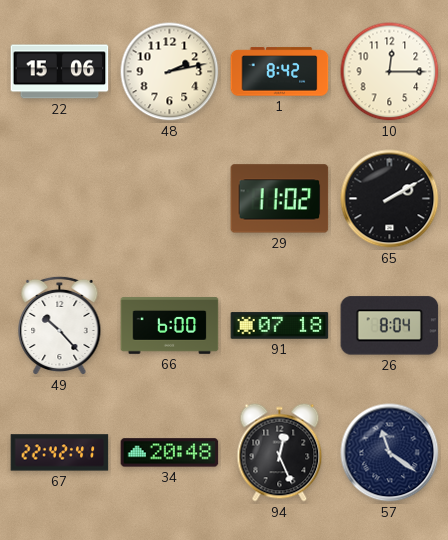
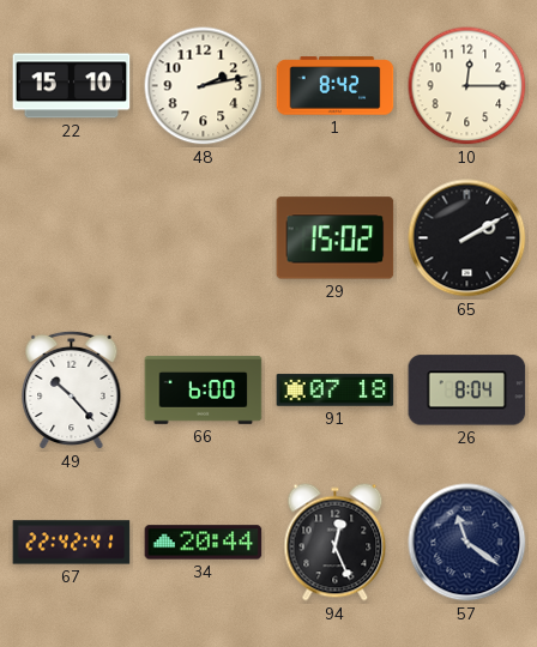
22: 15:06 -> 15:10 (72, 86)
29: 11:02 -> 15:02 (336, 238)
34: 20:48 -> 20:44 (204, 543)
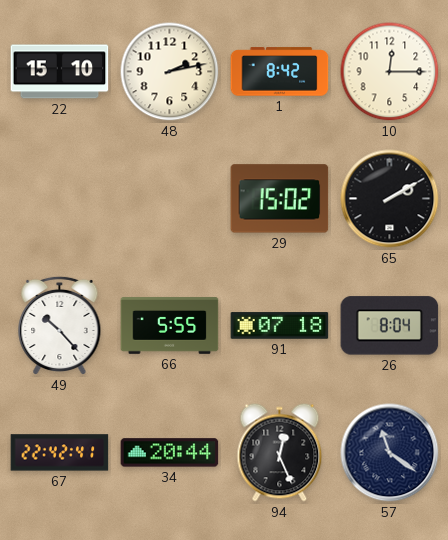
66: 6:00 -> 5:55 (170, 326)
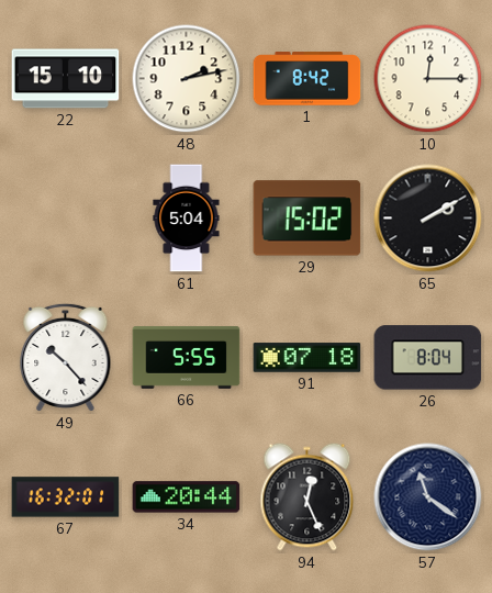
61: none -> 5:04 (187, 219)
67: 22:42 -> 16:32 (66, 497)
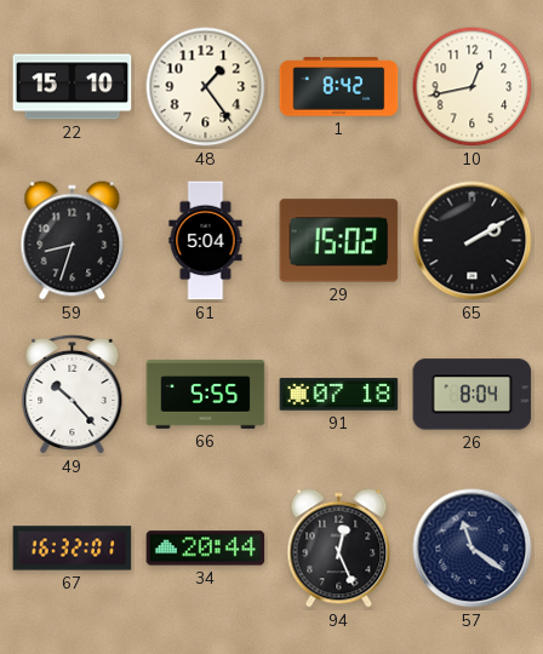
48: 2:13 -> 1:24 (206, 87)
10: 12:15 -> 12:43 (473, 87)
59: none -> 8:33 (73, 241)
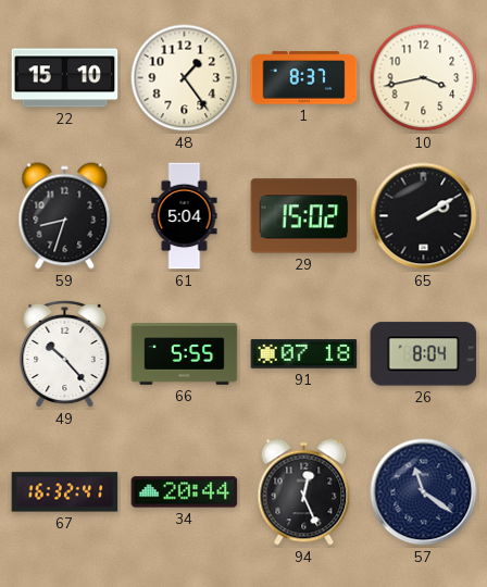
1: 8:42 -> 8:37 (304, 78)
10: 12:43 -> 3:43 (424, 78)
67: 16:32:01 -> 16:32:41 (65, 492)
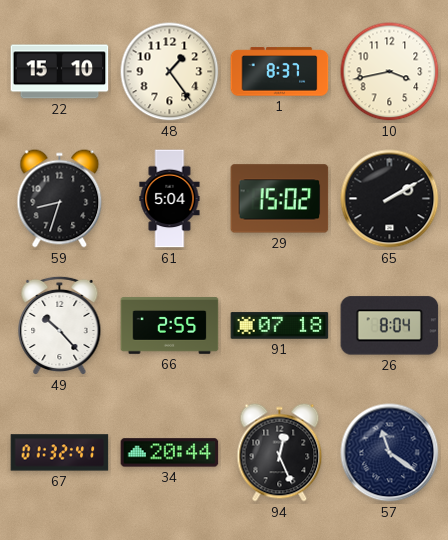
66: 5:55 -> 2:55 (170, 326)
67: 16:32 -> 01:32 (60, 453)
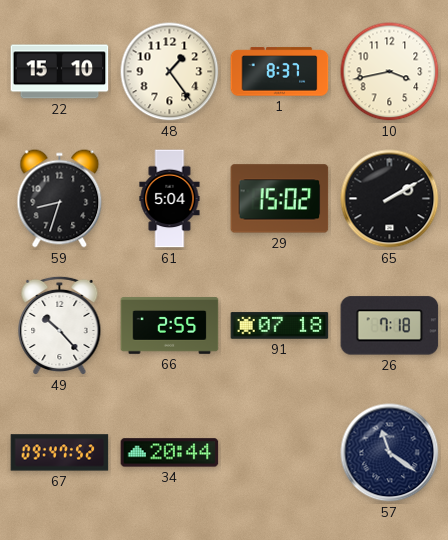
26: 8:04 -> 7:18 (390, 326)
67: 01:32 -> 09:47 (60, 453)
94: 12:26 -> none (280, 453)
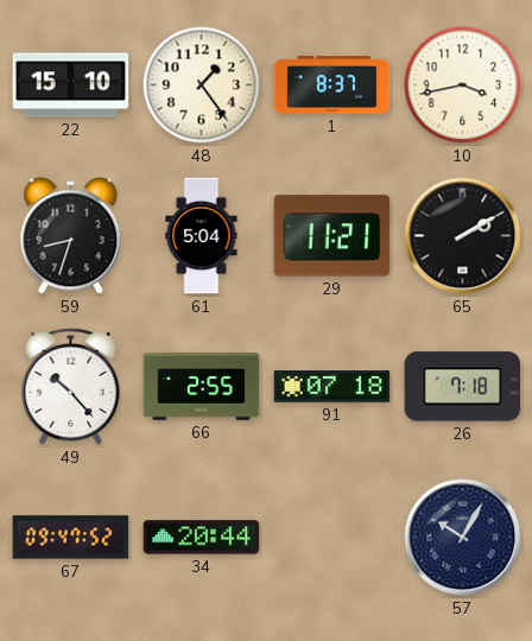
29: 15:02 -> 11:21 (332, 236)
57: 11:21 -> 10:05 (463, 538)
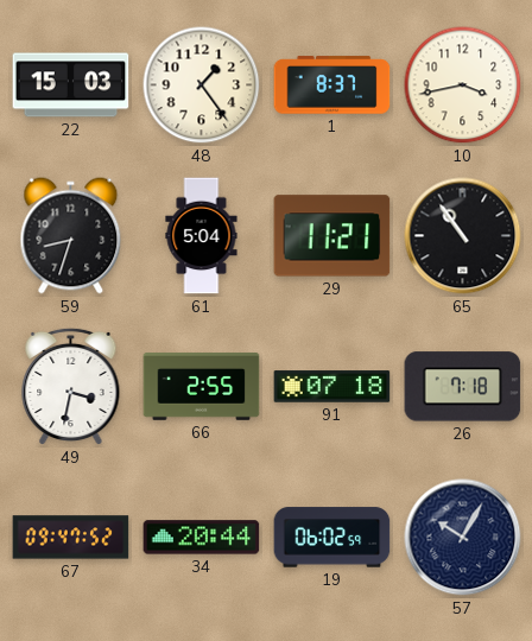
22: 15:10 -> 15:03 (71, 85)
65: 2:10 -> 10:54 (463, 236)
49: 10:23 -> 3:32 (71, 387)
19: none -> 06:02 (332, 538)
